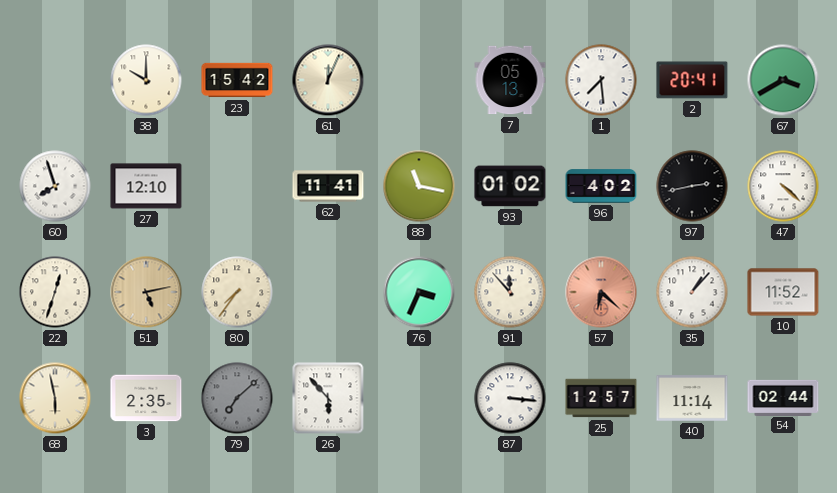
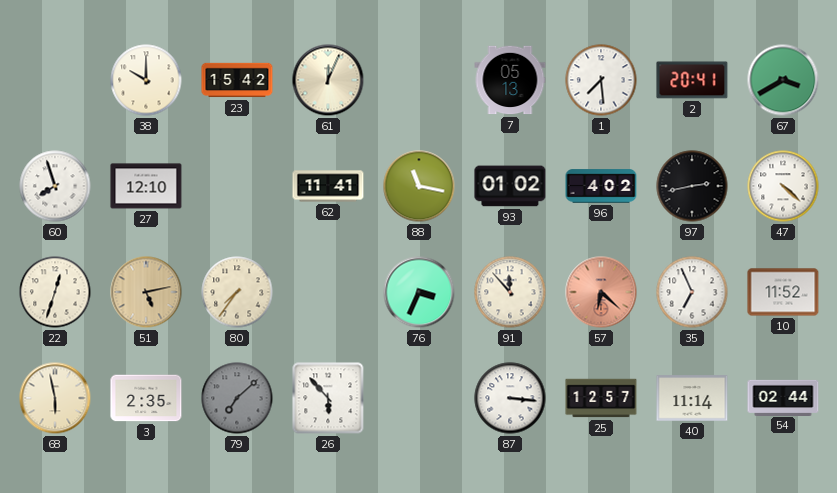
35: 1:07 -> 6:56 (692, 292)
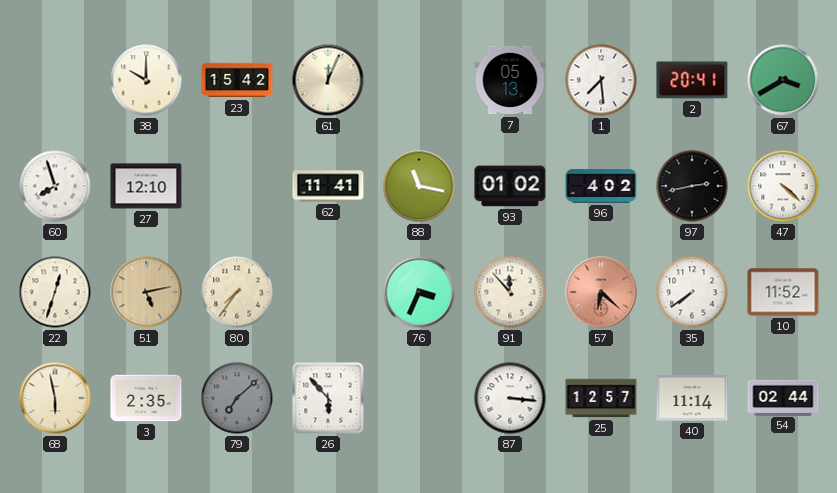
35: 6:56 -> 7:39 (692, 292)
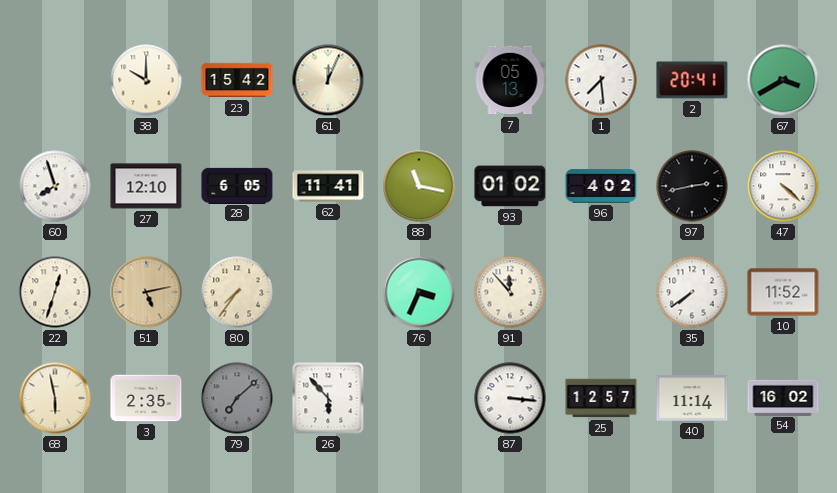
28: none -> 6:05 (237, 185)
57: 6:22 -> none (601, 292)
54: 02:44 -> 16:02 (783, 397)
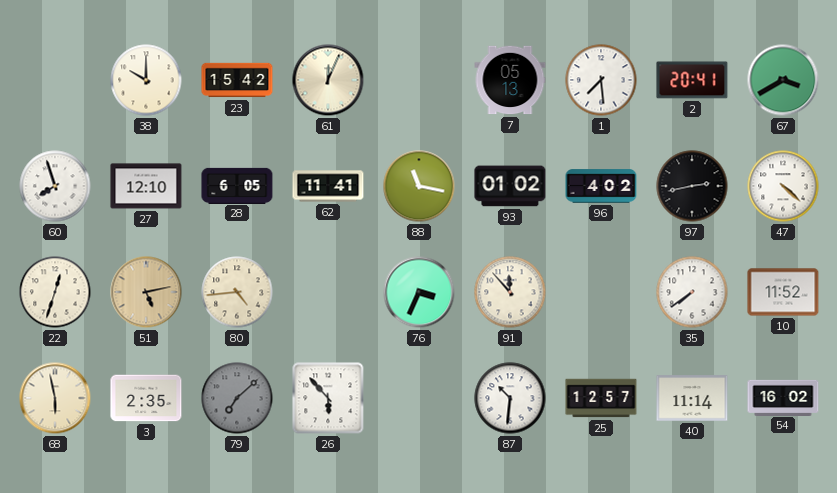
80: 7:36 -> 4:44 (237, 292)
87: 3:16 -> 10:31 (510, 398)
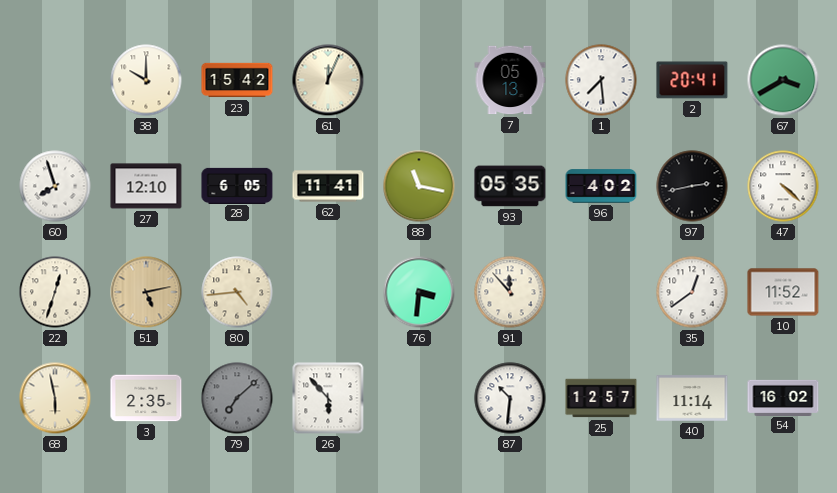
93: 01:02 -> 05:35 (510, 186)
76: 3:34 -> 3:31 (419, 292)
35: 7:39 -> 12:39 (692, 292)
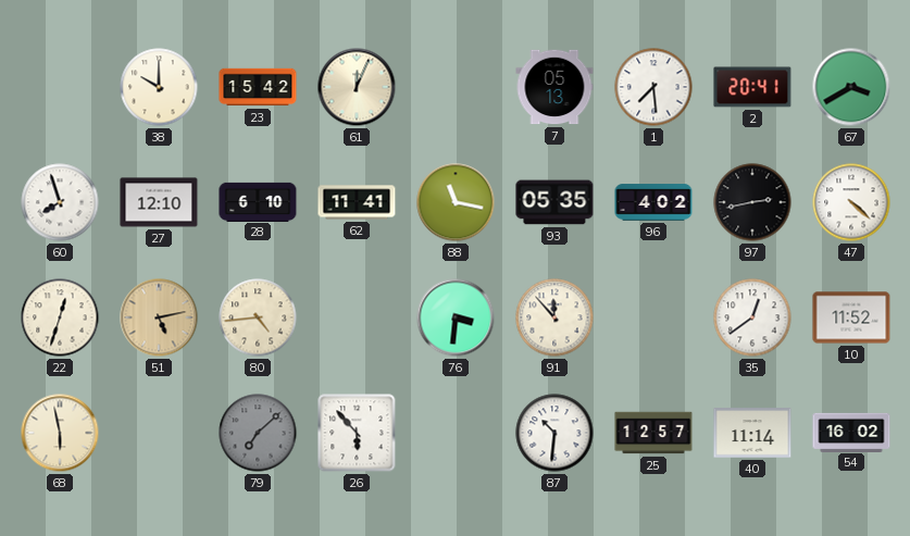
28: 6:05 -> 6:10 (258, 201)
3: 2:35 -> none (146, 398)
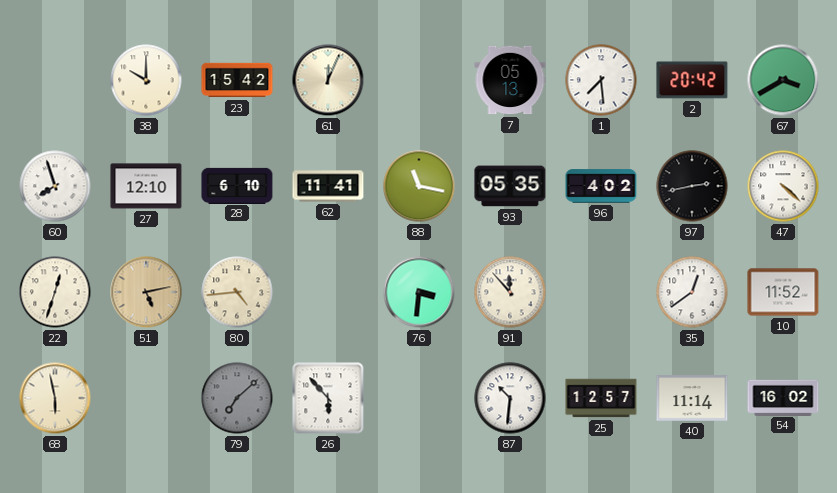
2: 20:41 -> 20:42 (692, 80)
